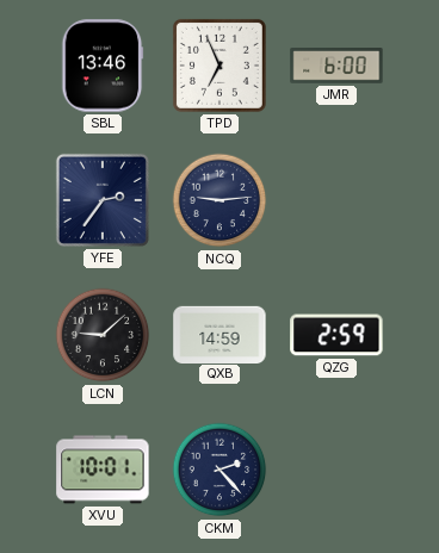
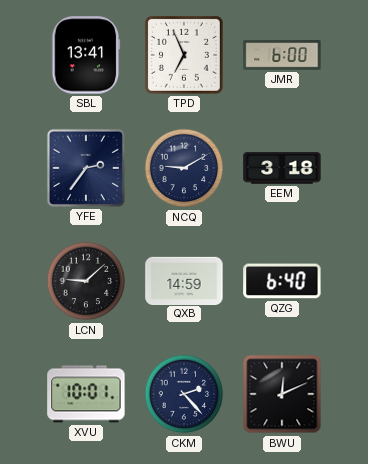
SBL: 13:46 -> 13:41 (86, 55)
NCQ: 9:14 -> 9:10 (184, 168)
EEM: none -> 3:18 (282, 168)
QZG: 2:59 -> 6:40 (282, 281)
BWU: none -> 12:11 (282, 394)
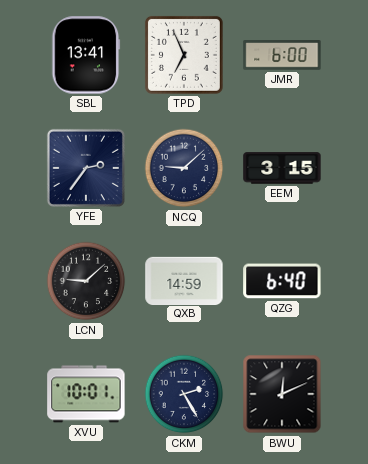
NCQ: 9:10 -> 9:08 (184, 168)
EEM: 3:18 -> 3:15 (282, 168)
CKM: 2:23 -> 2:25 (184, 394)
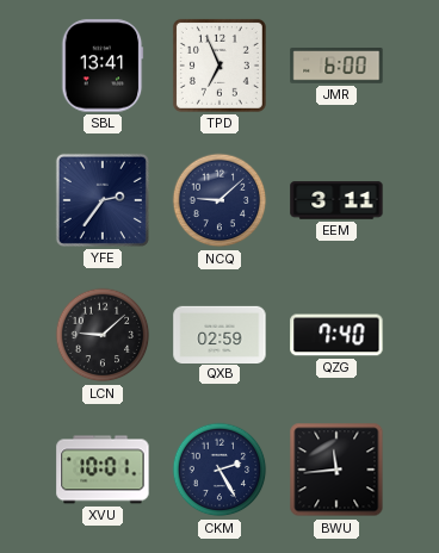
EEM: 3:15 -> 3:11 (336, 200)
QXB: 14:59 -> 02:59 (219, 334)
QZG: 6:40 -> 7:40 (336, 335)
BWU: 12:11 -> 11:44 (336, 470)
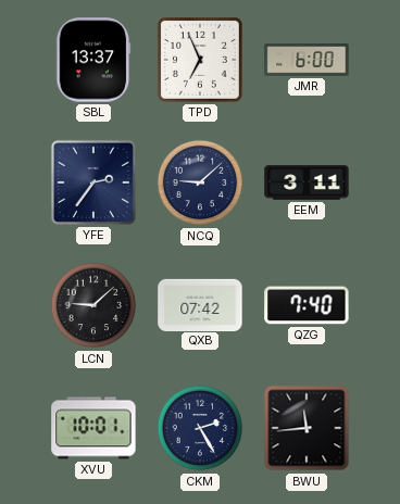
SBL: 13:41 -> 13:37 (93, 60)
QXB: 02:59 -> 07:42 (200, 304)
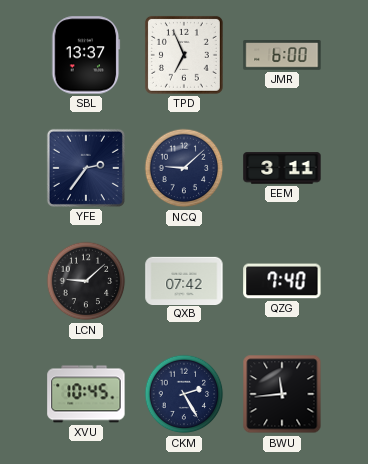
XVU: 10:01 -> 10:45 (86, 394)
